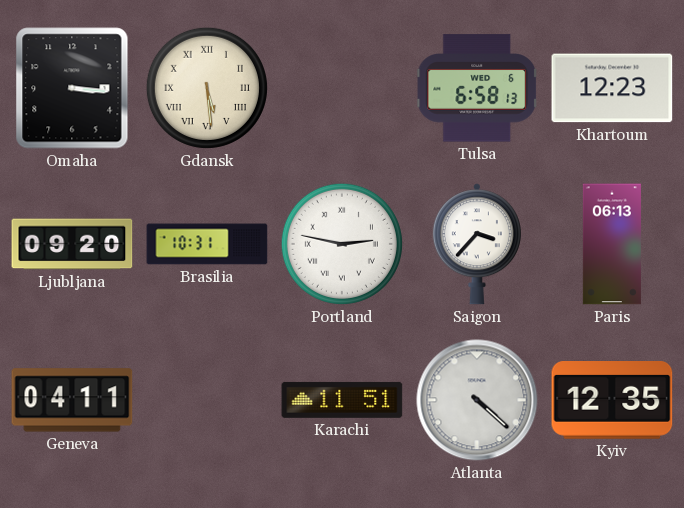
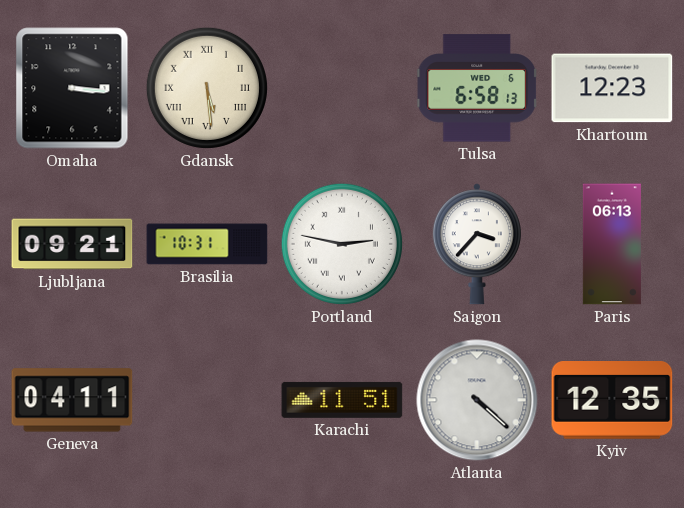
Ljubljana: 09:20 -> 09:21 (72, 244)
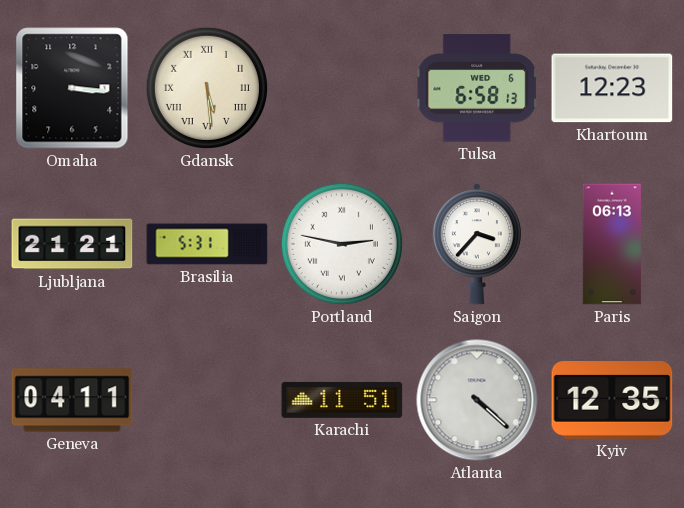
Ljubljana: 09:21 -> 21:21 (72, 244)
Brasilia: 10:31 -> 5:31 (207, 244)
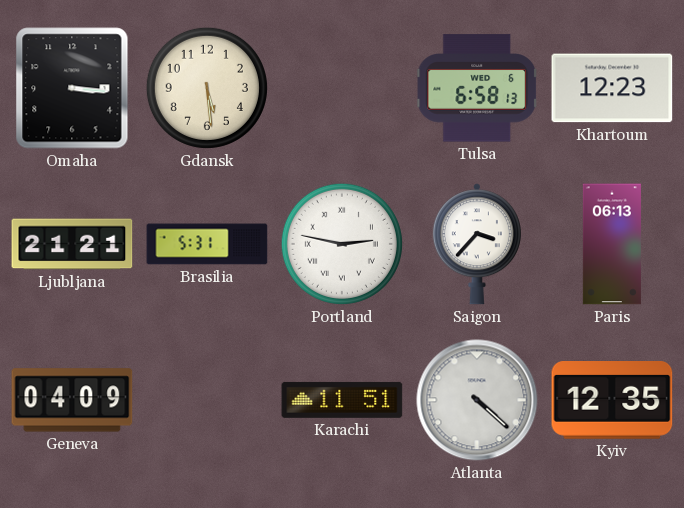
Gdansk numerals: Roman -> Arabic (207, 88)
Geneva: 04:11 -> 04:09 (72, 400)
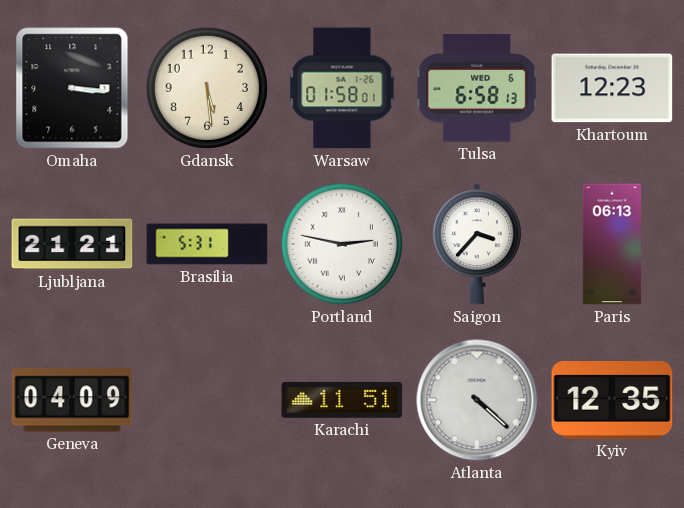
Warsaw: none -> 01:58 (342, 88)
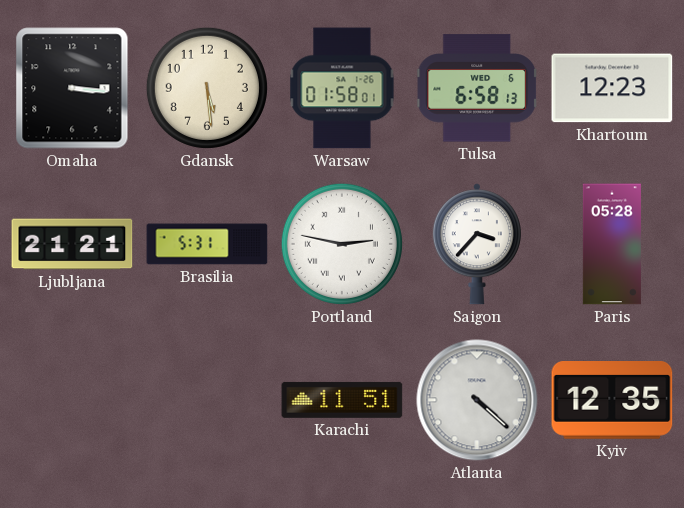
Paris: 06:13 -> 05:28 (612, 244)
Geneva: 04:09 -> none (72, 400)
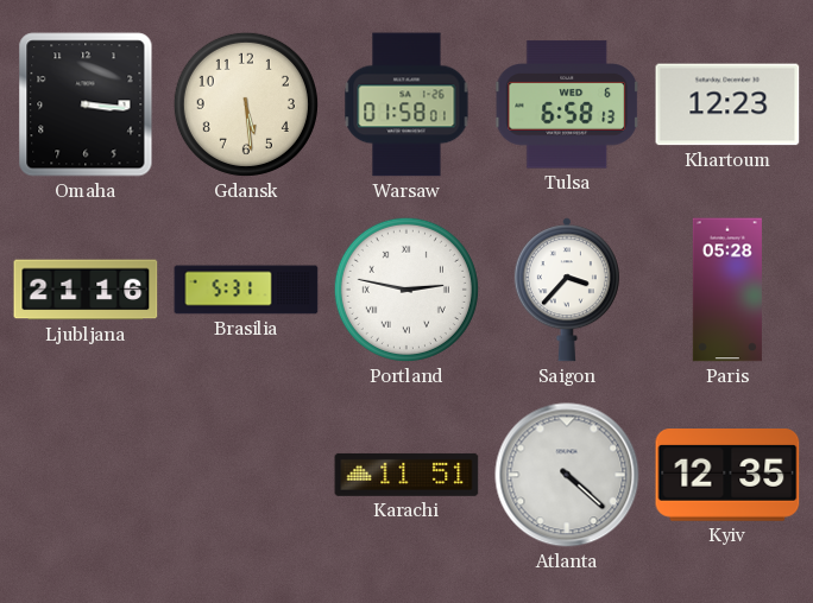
Ljubljana: 21:21 -> 21:16 (86, 290)
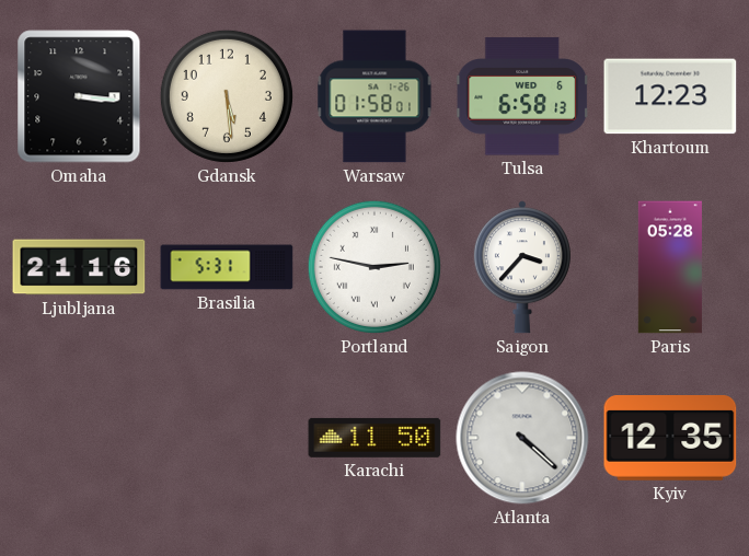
Karachi: 11:51 -> 11:50 (374, 438)
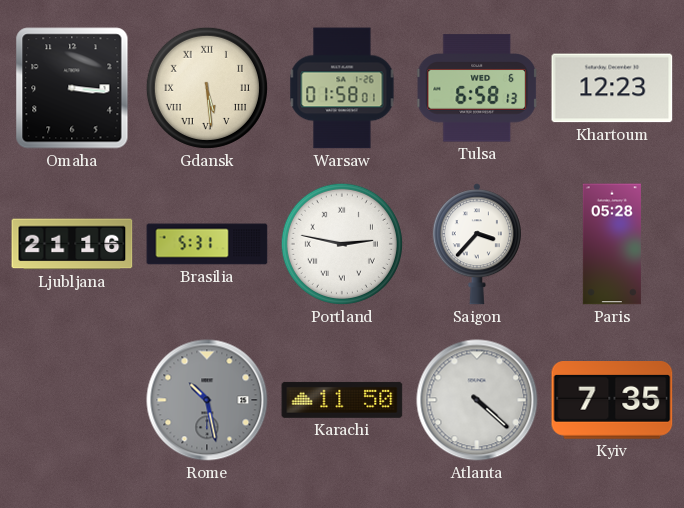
Gdansk numerals: Arabic -> Roman (207, 88)
Rome: none -> 10:28 (207, 400)
Kyiv: 12:35 -> 7:35 (612, 401)
